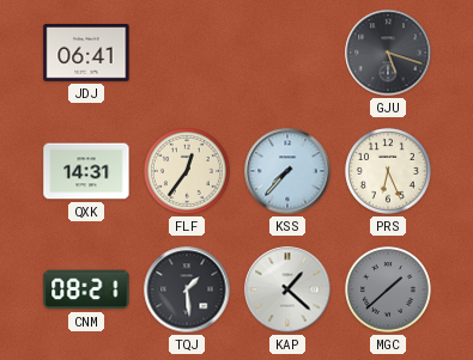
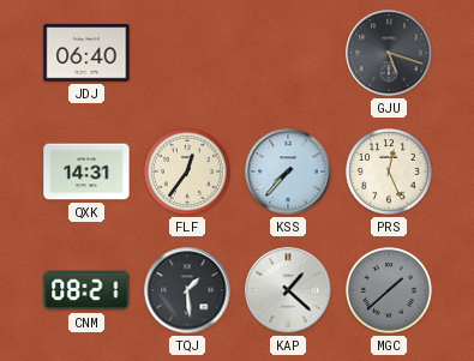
JDJ: 06:41 -> 06:40 (86, 53)
PRS: 6:26 -> 12:26 (390, 173)
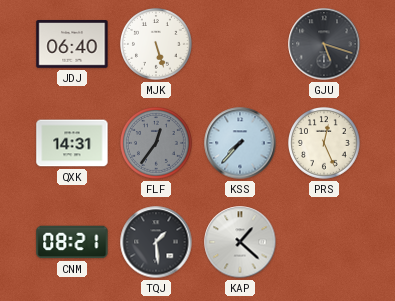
MJK: none -> 5:27 (157, 45)
FLF dial: cream -> grey (157, 144)
MGC: 1:38 -> none (390, 291)
